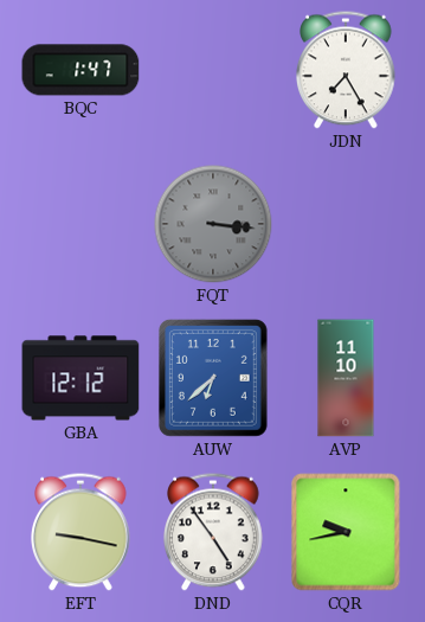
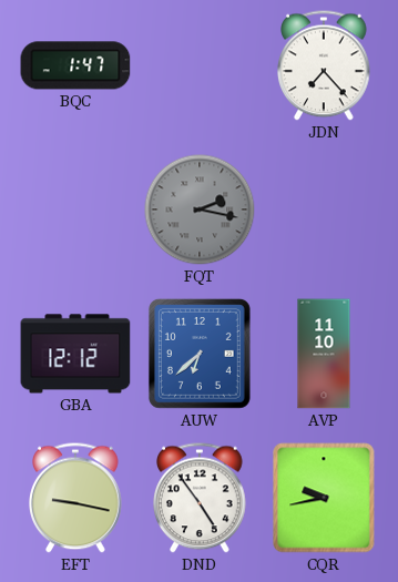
JDN: 7:25 -> 7:23 (325, 65)
FQT: 3:16 -> 2:17 (200, 210)
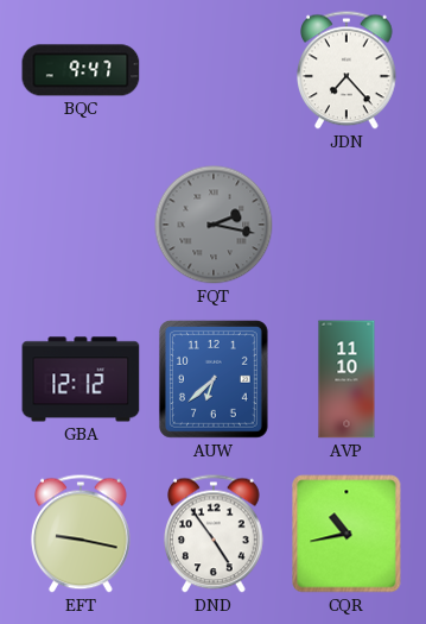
BQC: 1:47 -> 9:47 (81, 70)
CQR: 9:43 -> 10:43 (346, 534)
